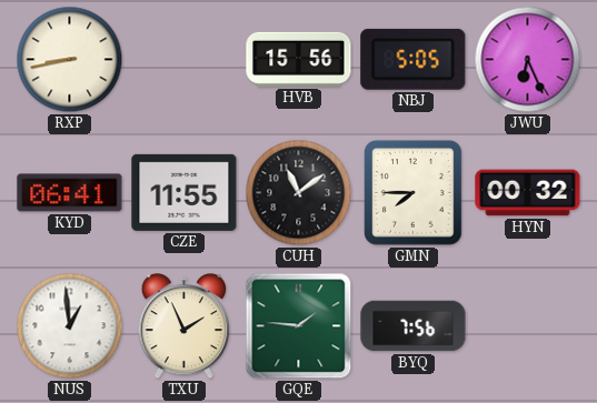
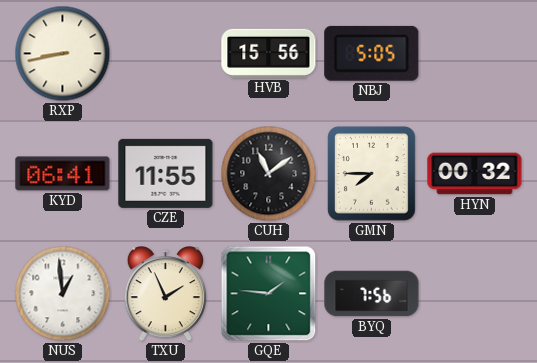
JWU: 6:26 -> none (528, 60)
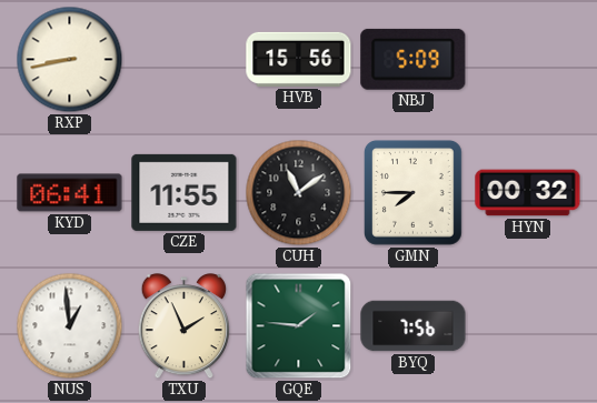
NBJ: 5:05 -> 5:09 (414, 59)
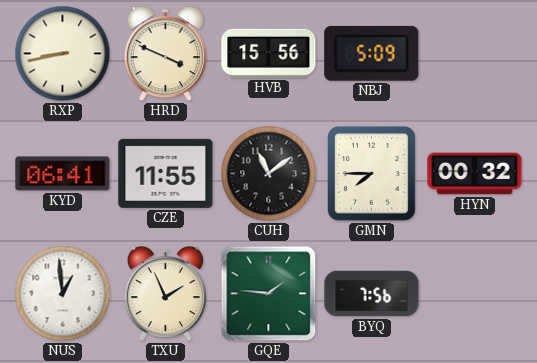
HRD: none -> 3:49 (165, 54)
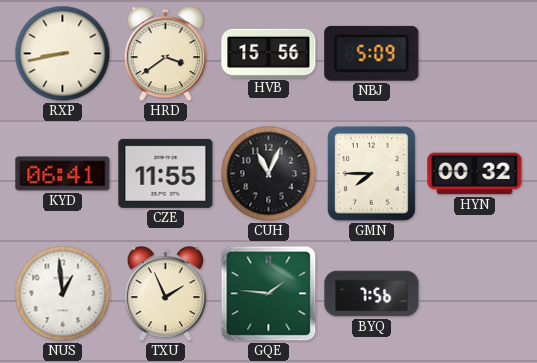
HRD: 3:49 -> 3:39 (165, 54)
CUH: 11:09 -> 11:04 (269, 174)
